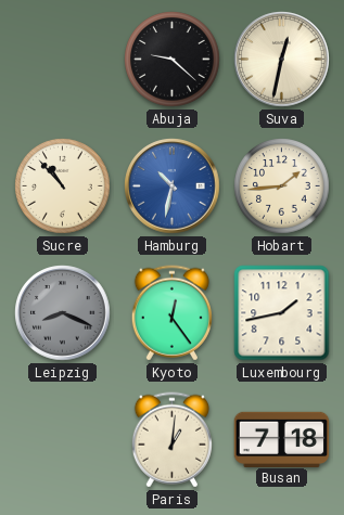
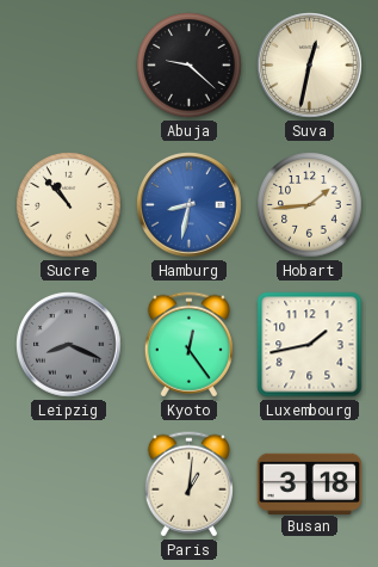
Hamburg: 10:32 -> 8:32 (190, 205)
Busan: 7:18 -> 3:18 (310, 483)
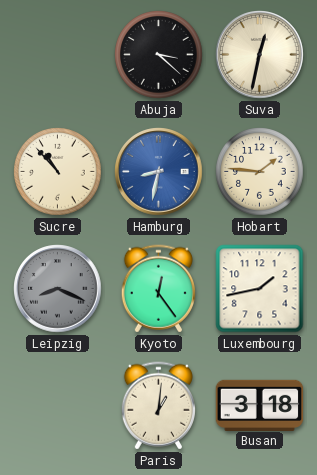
Abuja: 9:22 -> 3:22 (159, 55)
Hobart: 1:44 -> 1:46 (260, 172)
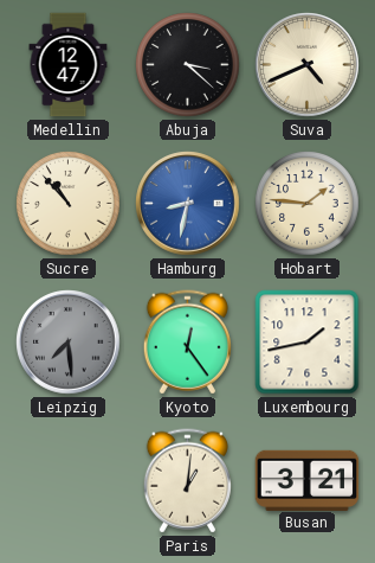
Medellin: none -> 12:47 (69, 65)
Suva: 12:32 -> 4:41 (308, 65)
Leipzig: 8:19 -> 7:29 (69, 343)
Busan: 3:18 -> 3:21 (308, 480)
